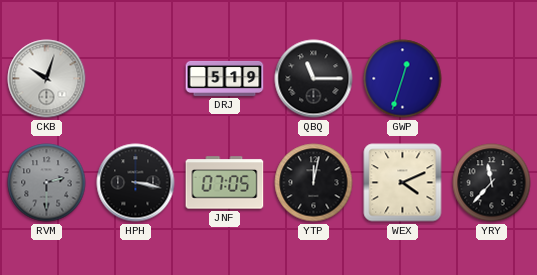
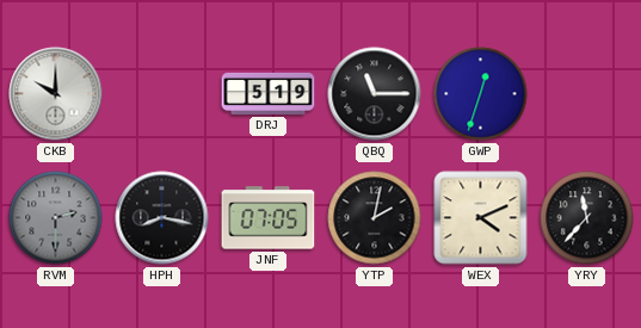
CKB: 10:03 -> 10:00 (56, 94)
HPH: 3:17 -> 8:17 (162, 218)
YTP: 12:02 -> 2:02 (375, 218)
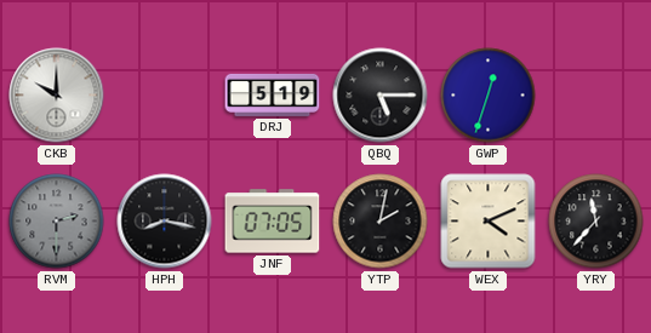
QBQ: 11:15 -> 5:15 (381, 96)
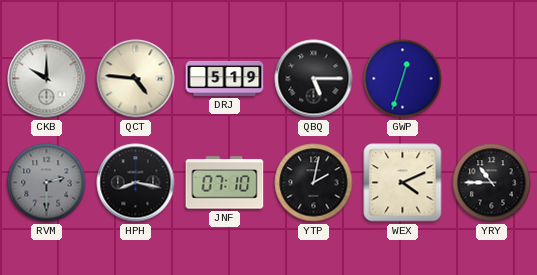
QCT: none -> 4:46 (136, 79)
JNF: 07:05 -> 07:10 (225, 183)
YRY: 11:37 -> 10:45 (492, 183)
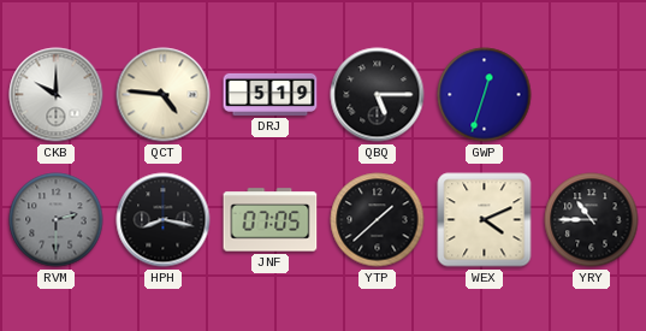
JNF: 07:10 -> 07:05 (271, 220)
YTP: 2:02 -> 1:38 (378, 220)
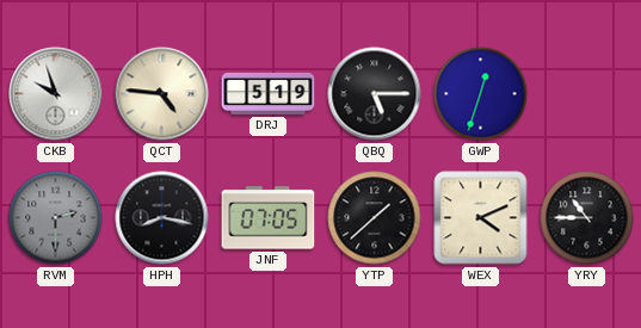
CKB: 10:00 -> 9:57 (56, 94)
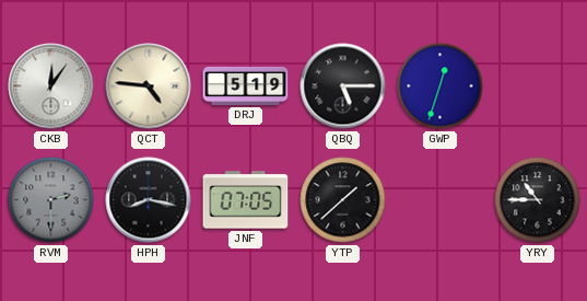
CKB: 9:57 -> 12:06 (51, 86)
WEX: 4:11 -> none (481, 218)
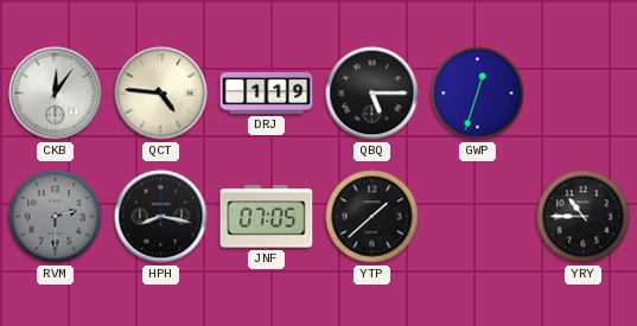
DRJ: 5:19 -> 1:19 (267, 92)
